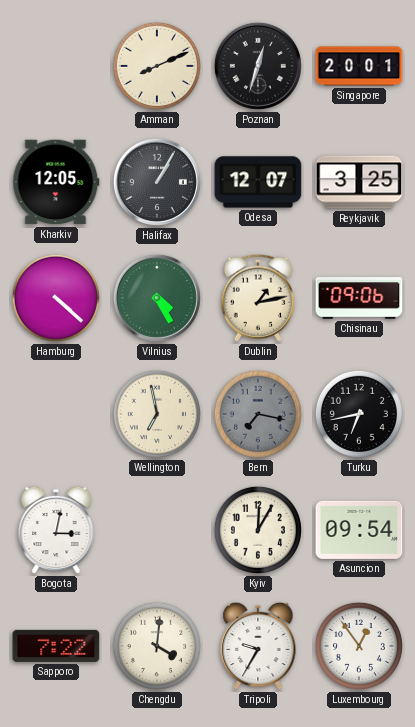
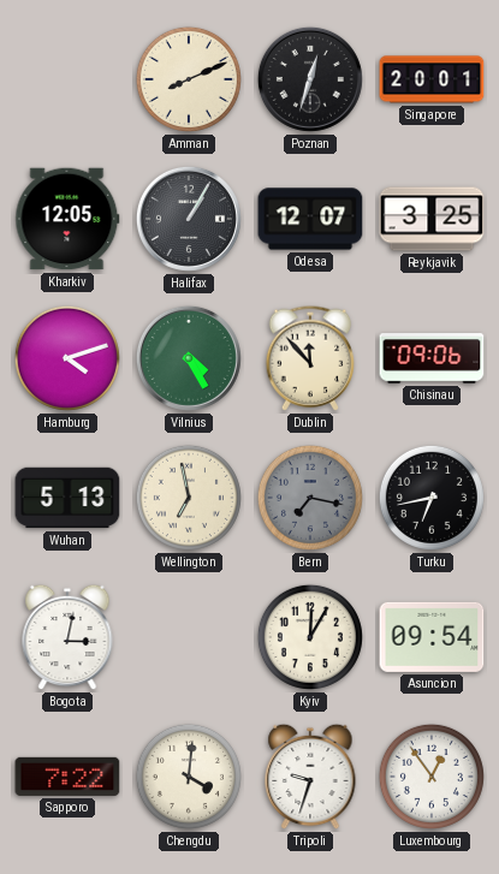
Hamburg: 4:22 -> 4:12 (67, 358)
Dublin: 1:13 -> 11:53 (310, 358)
Wuhan: none -> 5:13 (67, 498)
Tripoli: 9:35 -> 9:33 (310, 777)
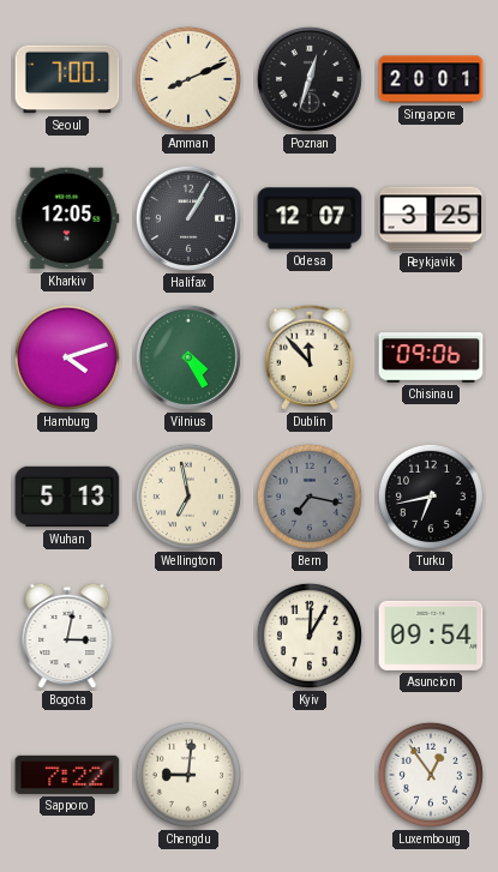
Seoul: none -> 7:00 (67, 79)
Chengdu: 4:01 -> 9:01 (188, 775)
Tripoli: 9:33 -> none (310, 777)
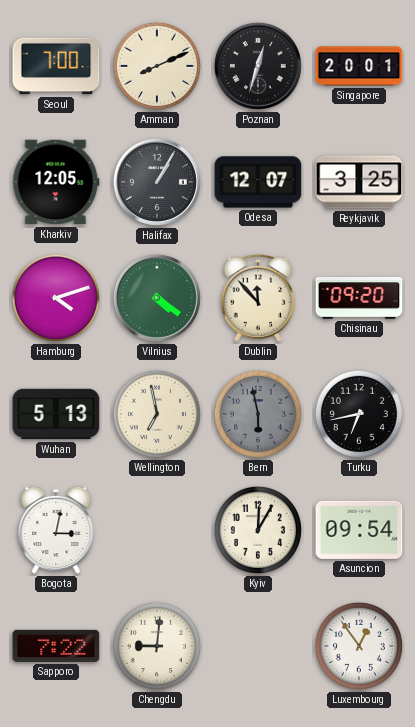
Vilnius: 4:25 -> 4:21 (157, 298)
Chisinau: 09:06 -> 09:20 (359, 298)
Bern: 7:17 -> 5:58 (258, 414)
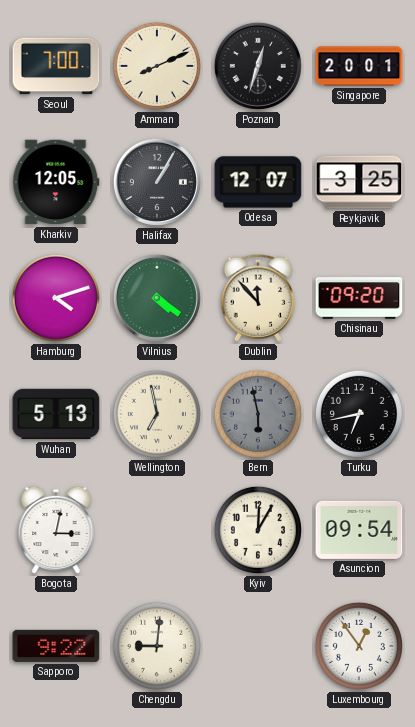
Sapporo: 7:22 -> 9:22 (56, 646)
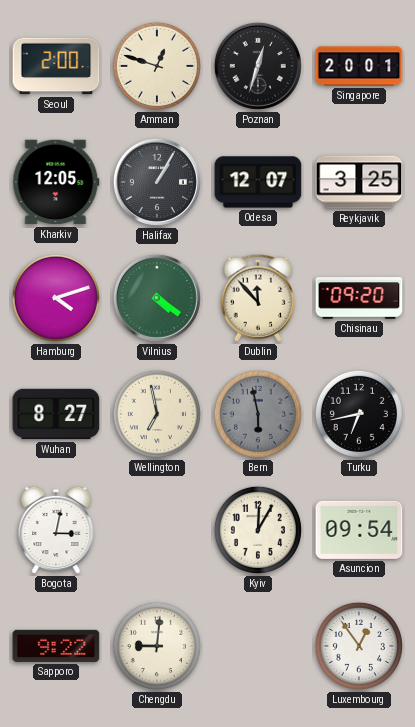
Seoul: 7:00 -> 2:00 (56, 66)
Amman: 8:11 -> 12:48 (157, 66)
Wuhan: 5:13 -> 8:27 (56, 414)
